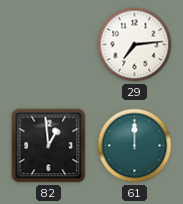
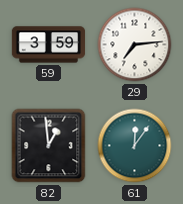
59: none -> 3:59 (49, 45)
61: 12:00 -> 12:06 (135, 146)
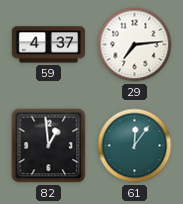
59: 3:59 -> 4:37 (49, 45)
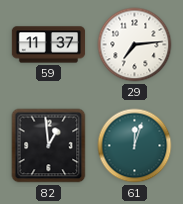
59: 4:37 -> 11:37 (49, 45)
61: 12:06 -> 12:03 (135, 146)
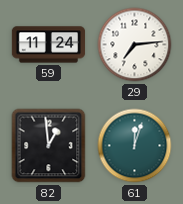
59: 11:37 -> 11:24 (49, 45)
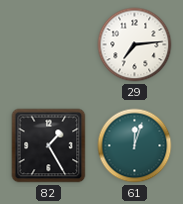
59: 11:24 -> none (49, 45)
82: 12:59 -> 1:25 (49, 146)
